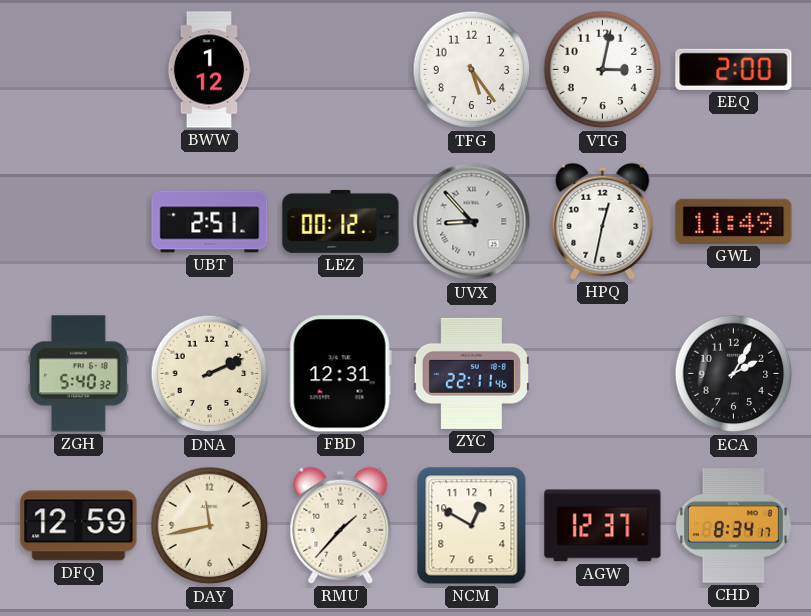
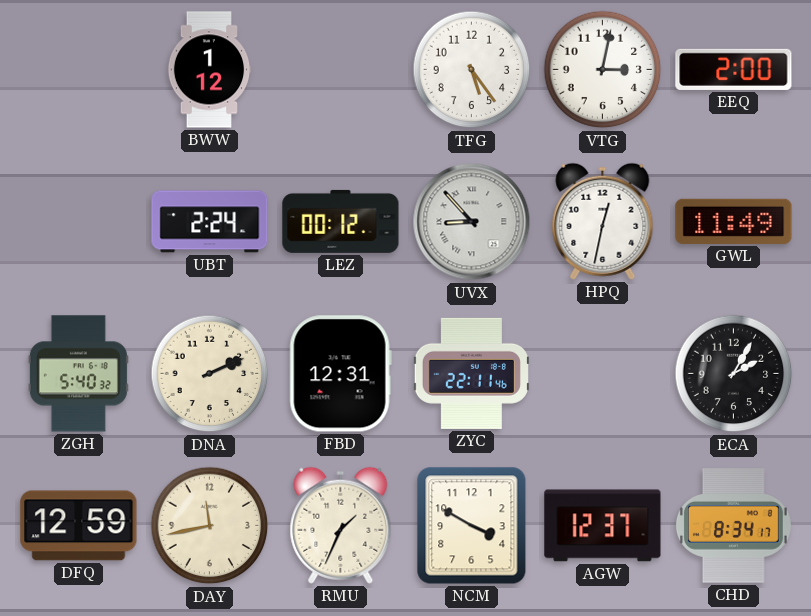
UBT: 2:51 -> 2:24 (210, 222)
RMU: 1:37 -> 1:34 (341, 525)
NCM: 12:50 -> 3:50 (472, 526)
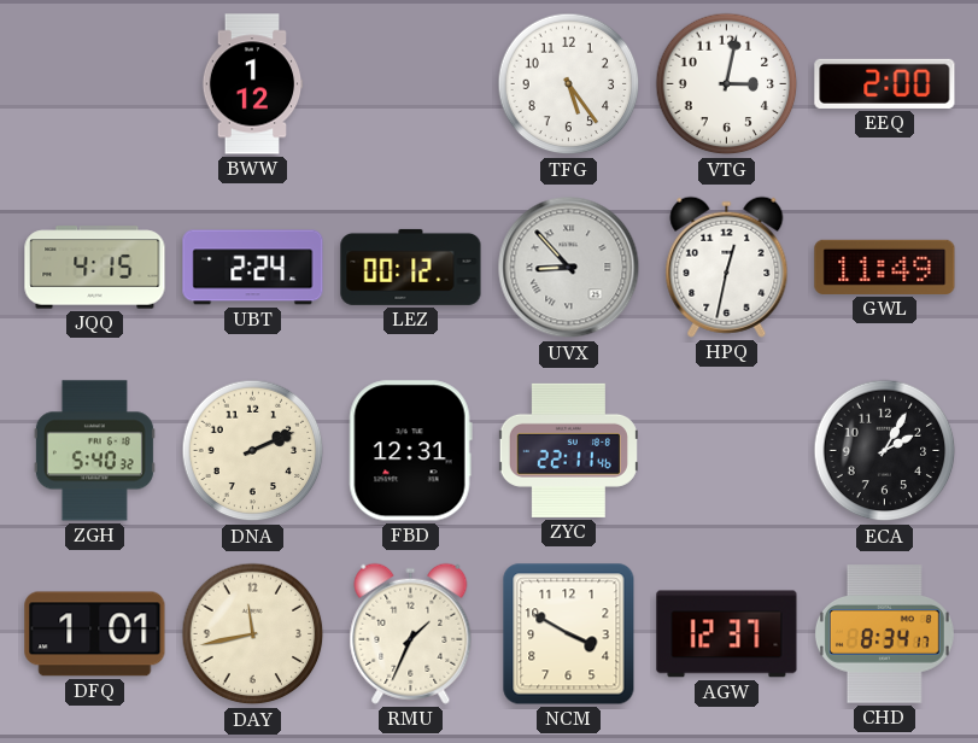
JQQ: none -> 4:15 (95, 268)
DFQ: 12:59 -> 1:01 (95, 634)
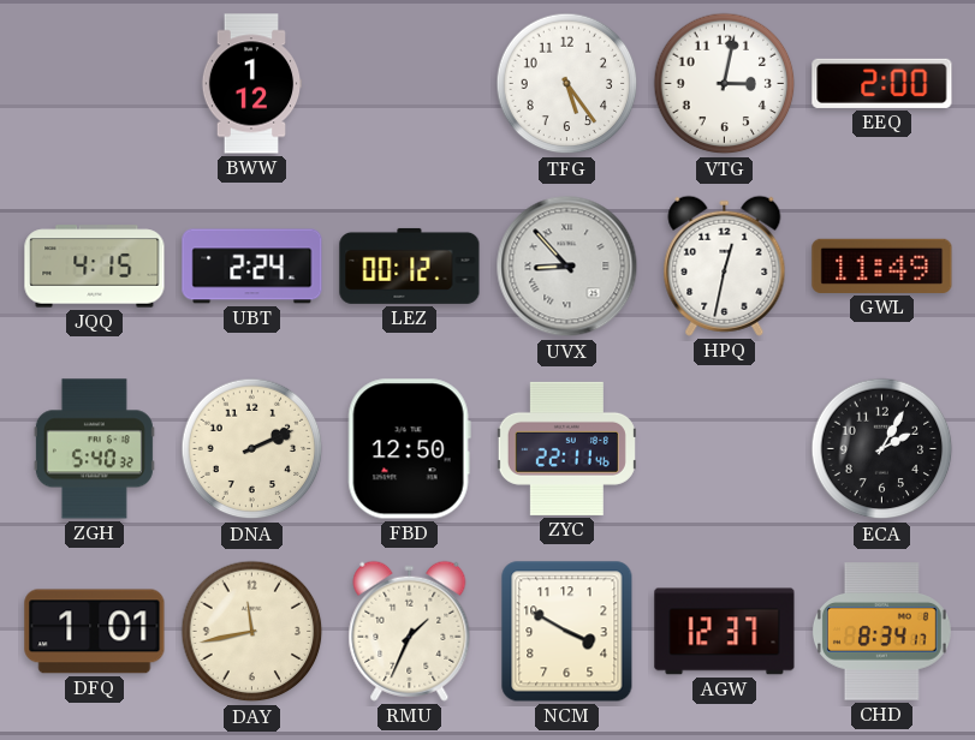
FBD: 12:31 -> 12:50 (409, 449)
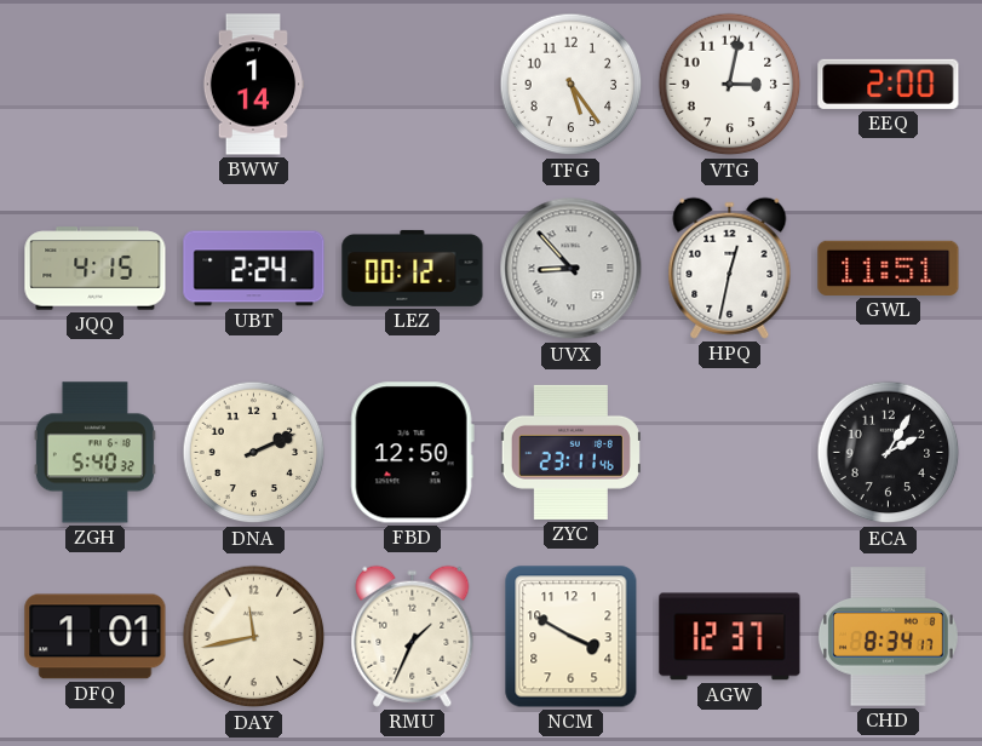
BWW: 1:12 -> 1:14 (253, 85)
GWL: 11:49 -> 11:51 (889, 268)
ZYC: 22:11 -> 23:11 (570, 452)
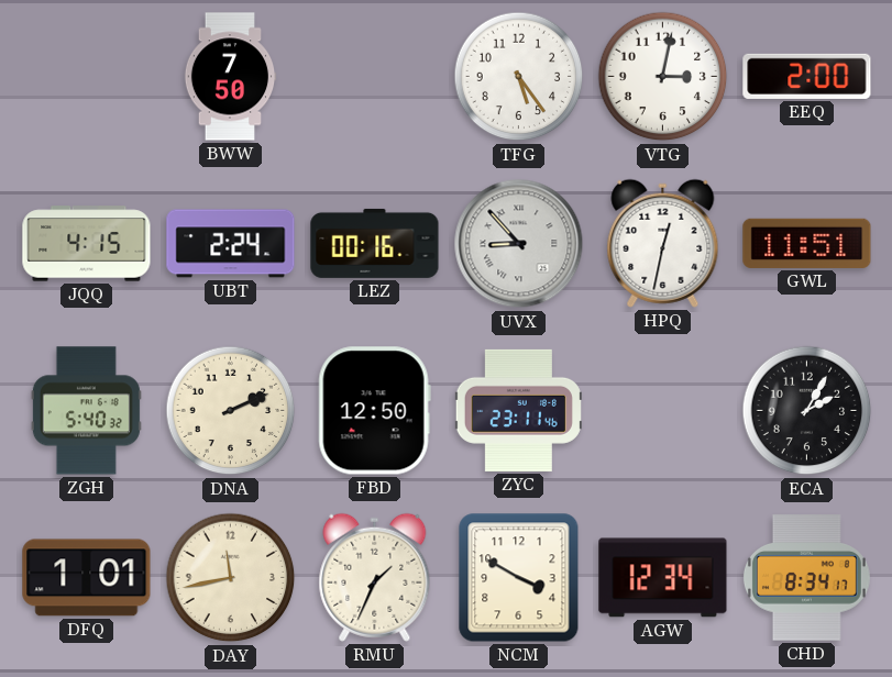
BWW: 1:14 -> 7:50 (230, 77)
LEZ: 00:12 -> 00:16 (375, 243)
AGW: 12:37 -> 12:34 (663, 578)
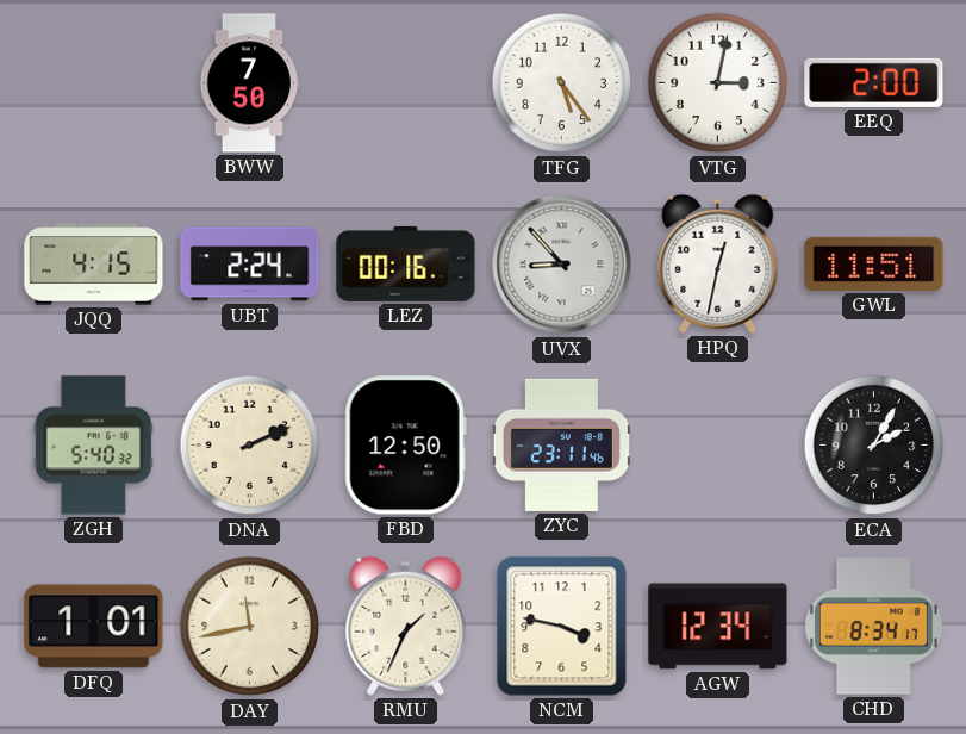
NCM: 3:50 -> 3:47 (562, 627)
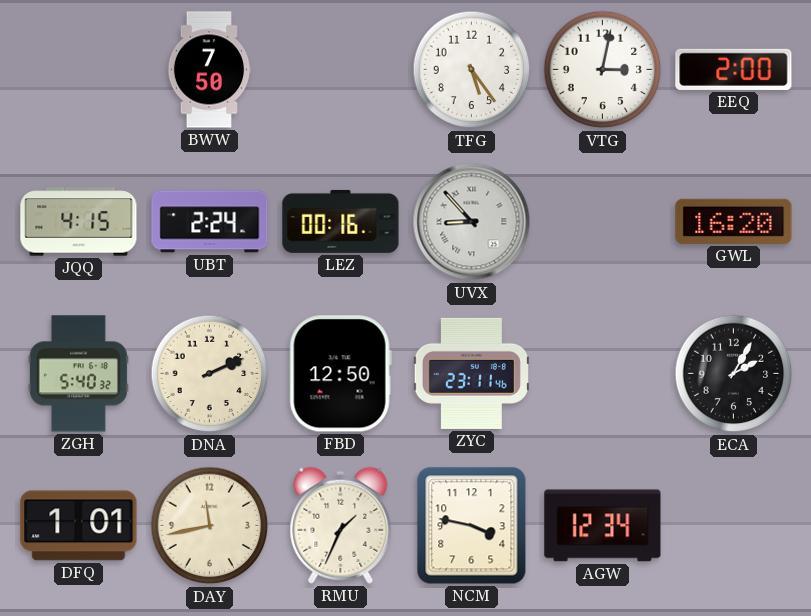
HPQ: 12:32 -> none (718, 263)
GWL: 11:51 -> 16:20 (734, 221)
CHD: 8:34 -> none (873, 627)
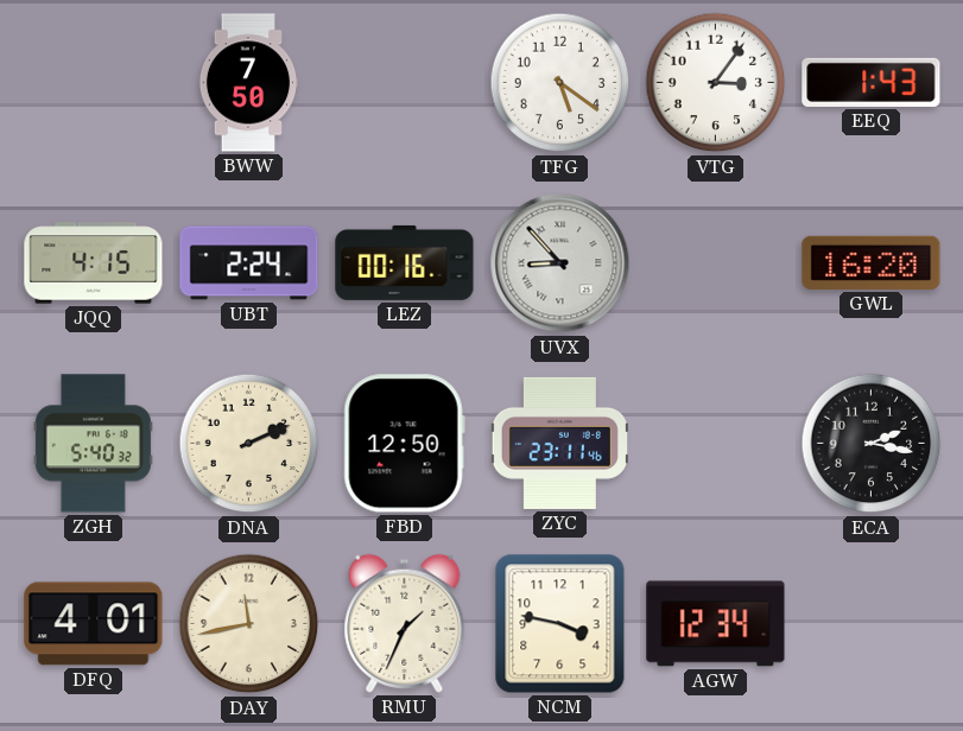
TFG: 5:24 -> 5:21 (560, 83)
VTG: 3:02 -> 3:06 (716, 83)
EEQ: 2:00 -> 1:43 (872, 82)
ECA: 2:05 -> 2:17 (872, 444)
DFQ: 1:01 -> 4:01 (94, 624)
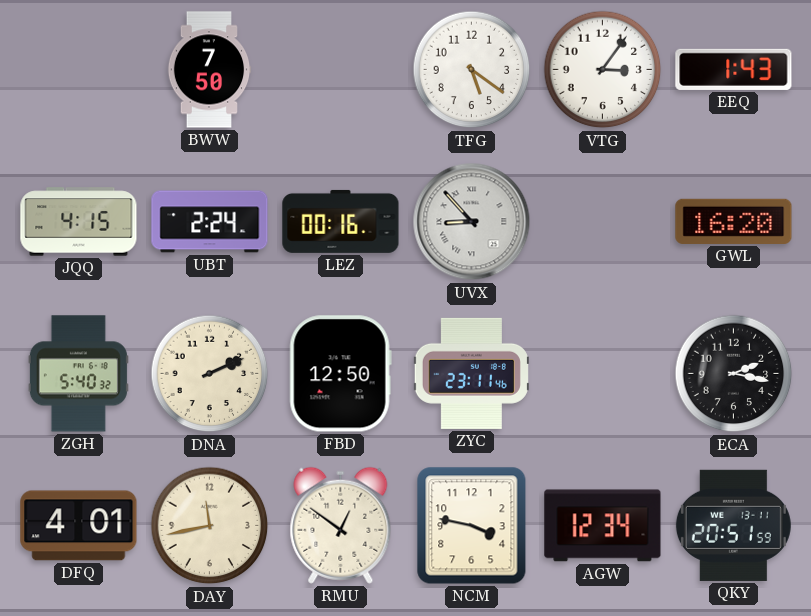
RMU: 1:34 -> 12:51 (341, 525)
QKY: none -> 20:51 (733, 525)
